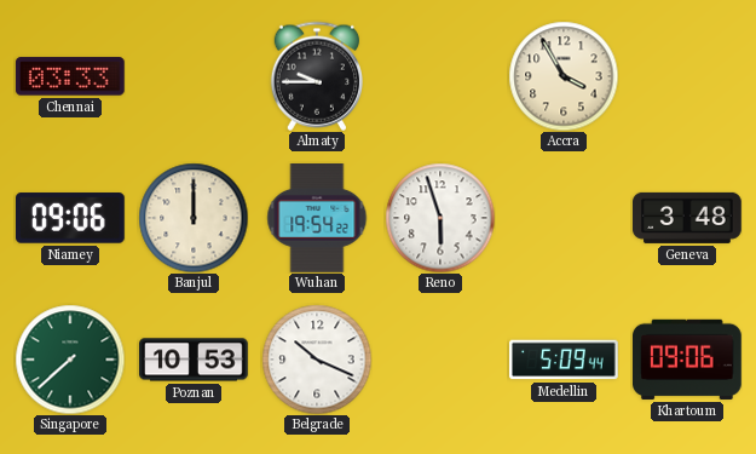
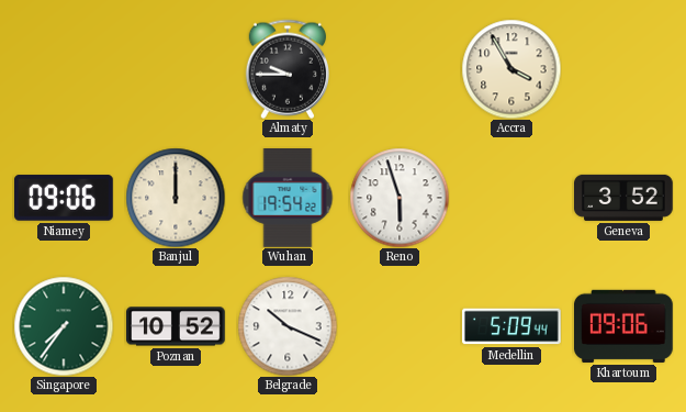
Chennai: 03:33 -> none (70, 76)
Geneva: 3:48 -> 3:52 (625, 198)
Singapore: 7:38 -> 7:36 (64, 326)
Poznan: 10:53 -> 10:52 (177, 326)
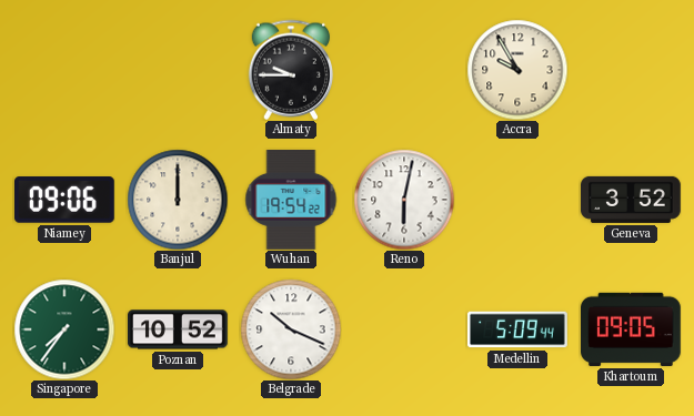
Accra: 3:55 -> 9:55 (517, 70)
Reno: 5:57 -> 6:02 (404, 200)
Khartoum: 09:06 -> 09:05 (632, 329)
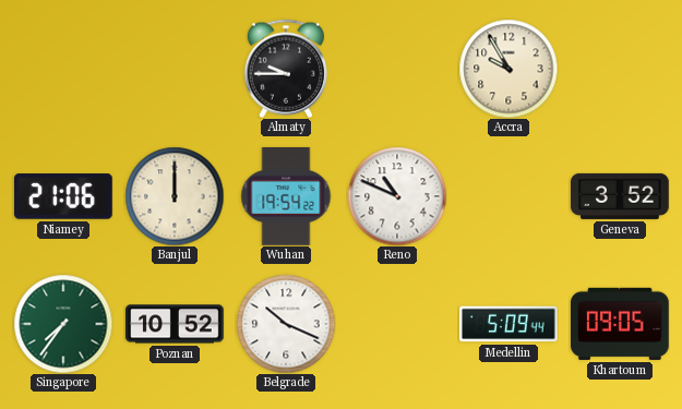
Niamey: 09:06 -> 21:06 (64, 196)
Reno: 6:02 -> 10:49 (397, 196)
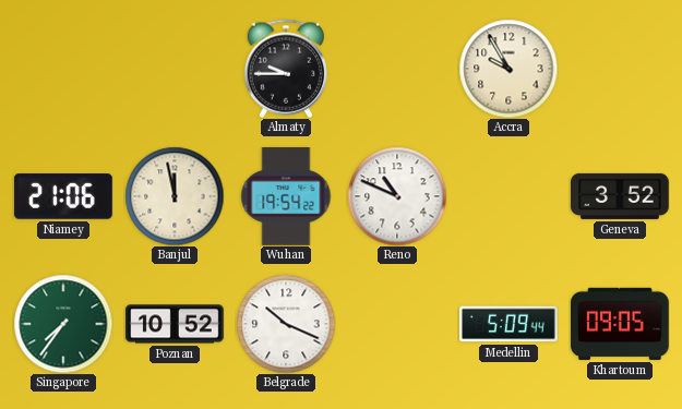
Banjul: 12:00 -> 11:58 (175, 196)
